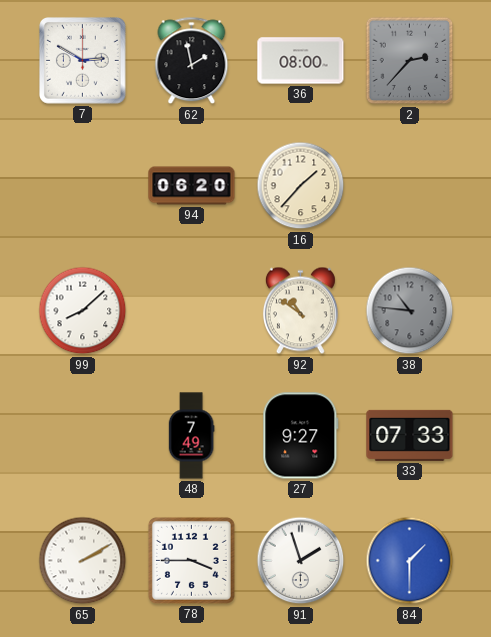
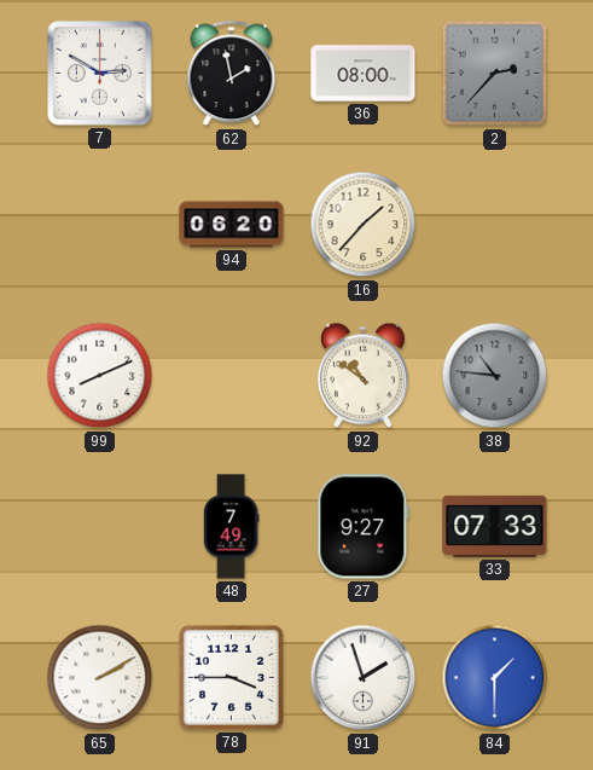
99: 8:08 -> 8:11 (100, 376)
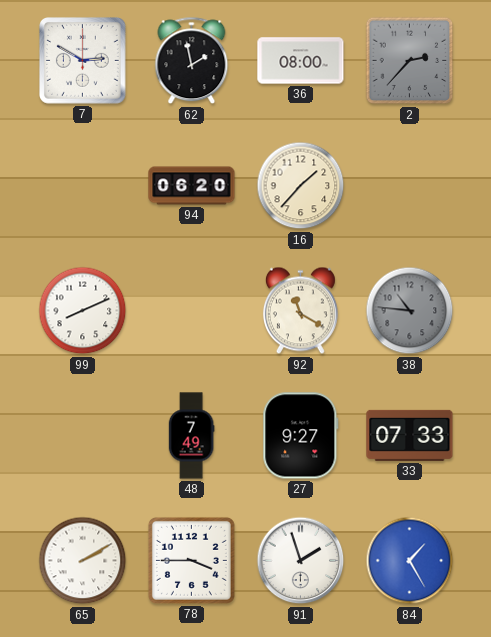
92: 10:51 -> 11:20 (300, 311)
84: 1:30 -> 1:25 (410, 561)
